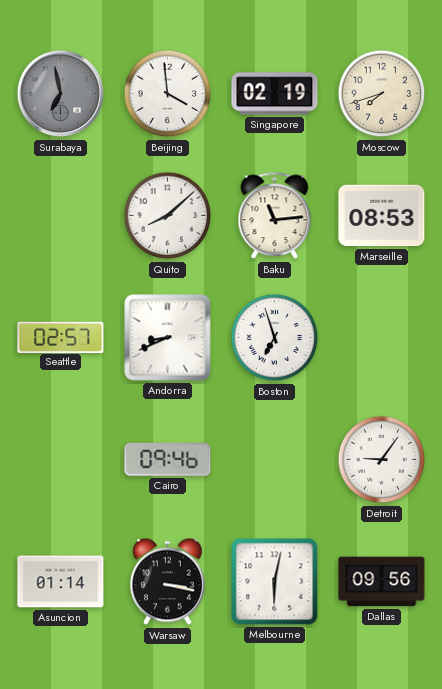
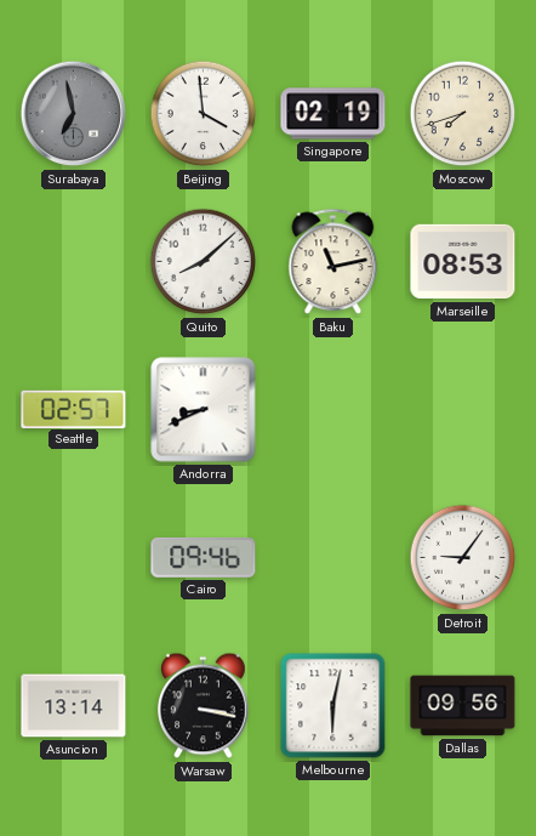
Baku: 11:14 -> 11:13 (333, 262)
Boston: 6:57 -> none (275, 338)
Asuncion: 01:14 -> 13:14 (74, 706)
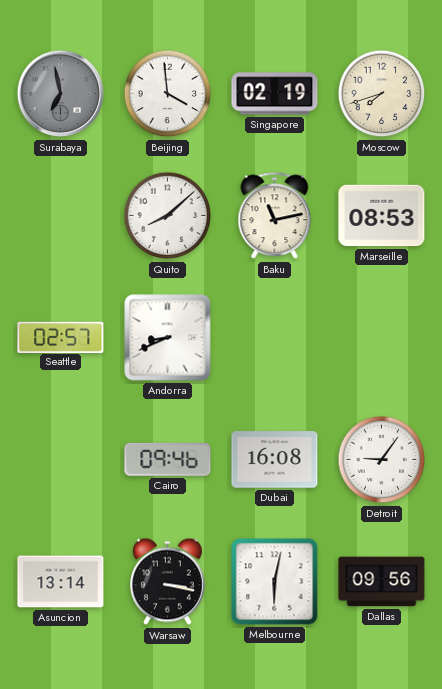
Dubai: none -> 16:08 (275, 460)
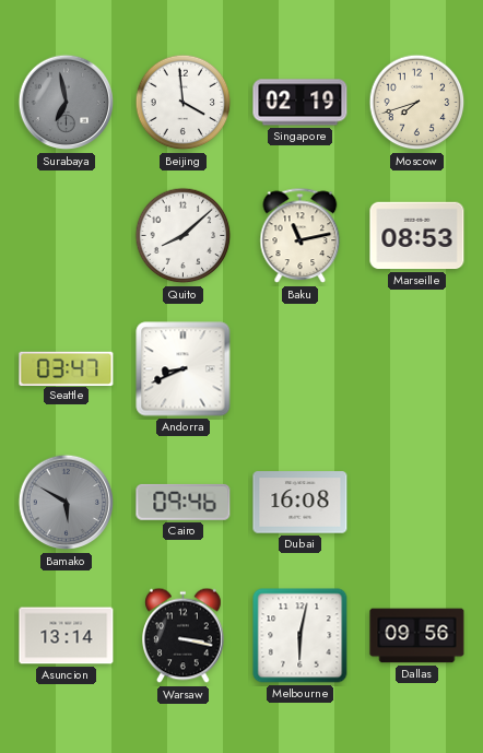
Seattle: 02:57 -> 03:47 (67, 368)
Bamako: none -> 5:50 (67, 503)
Detroit: 9:06 -> none (382, 460)
